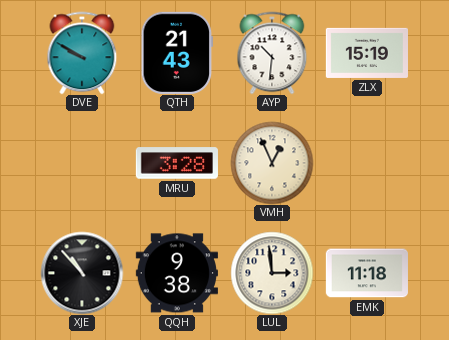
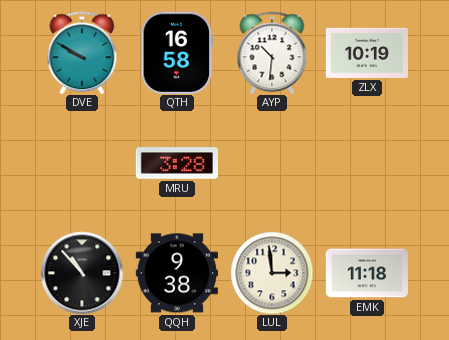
QTH: 21:43 -> 16:58 (177, 53)
ZLX: 15:19 -> 10:19 (366, 53)
VMH: 12:56 -> none (272, 163)
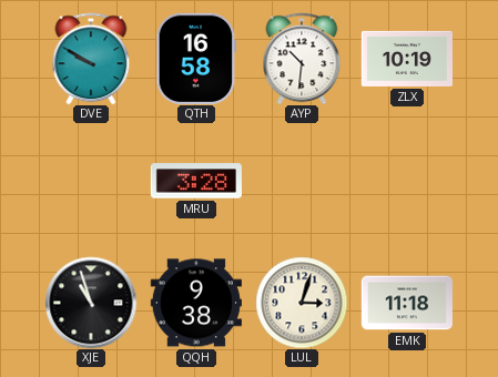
XJE: 10:53 -> 10:57 (91, 303)
LUL: 2:59 -> 3:03 (302, 303)
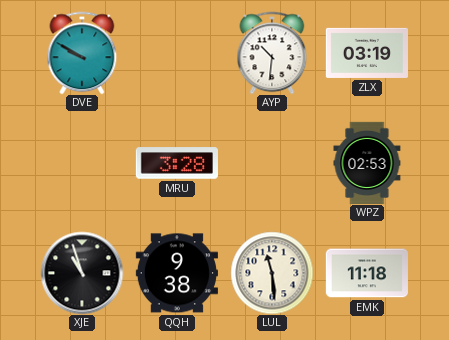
QTH: 16:58 -> none (196, 59)
ZLX: 10:19 -> 03:19 (366, 53)
WPZ: none -> 02:53 (367, 162)
LUL: 3:03 -> 11:29 (272, 273)
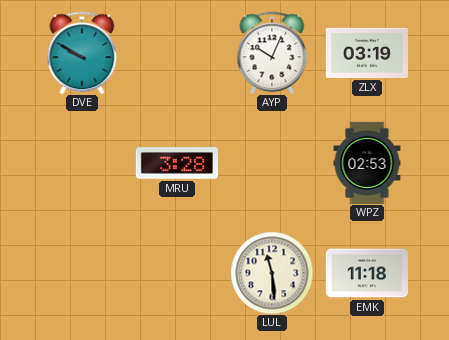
AYP: 10:31 -> 10:04 (272, 53)
XJE: 10:57 -> none (82, 273)
QQH: 9:38 -> none (177, 273)
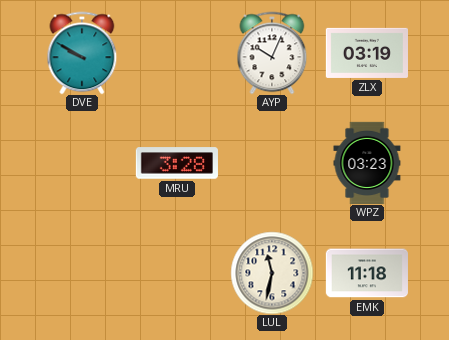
WPZ: 02:53 -> 03:23 (367, 162)
LUL: 11:29 -> 11:32 (272, 273)
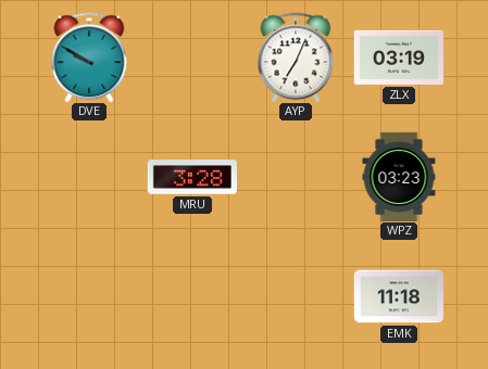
AYP: 10:04 -> 7:04 (296, 58)
LUL: 11:32 -> none (272, 273)
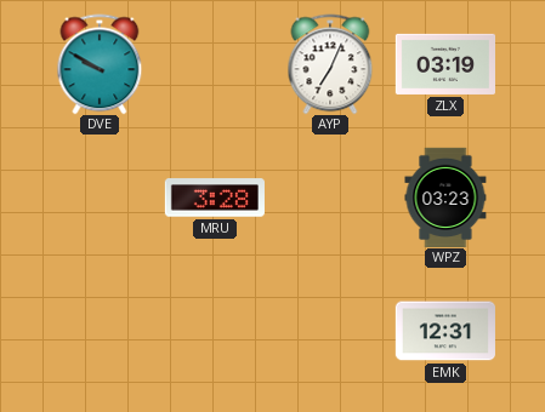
EMK: 11:18 -> 12:31 (444, 331)
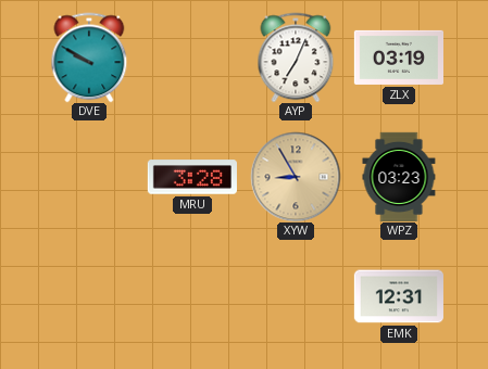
XYW: none -> 8:55 (296, 177)
